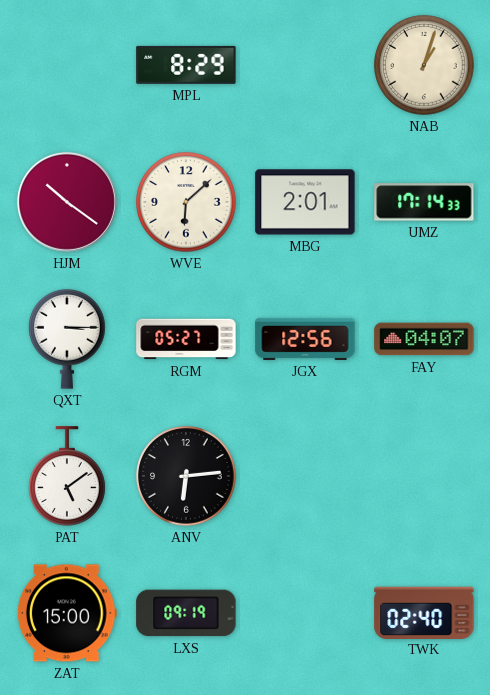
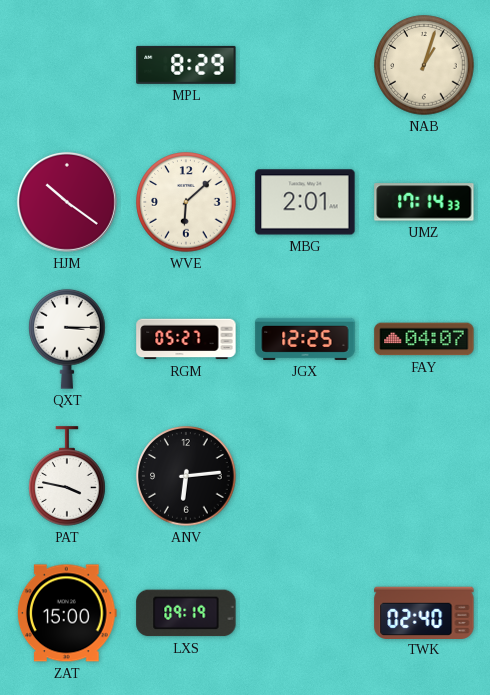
JGX: 12:56 -> 12:25 (305, 339)
PAT: 5:09 -> 3:47 (67, 476)
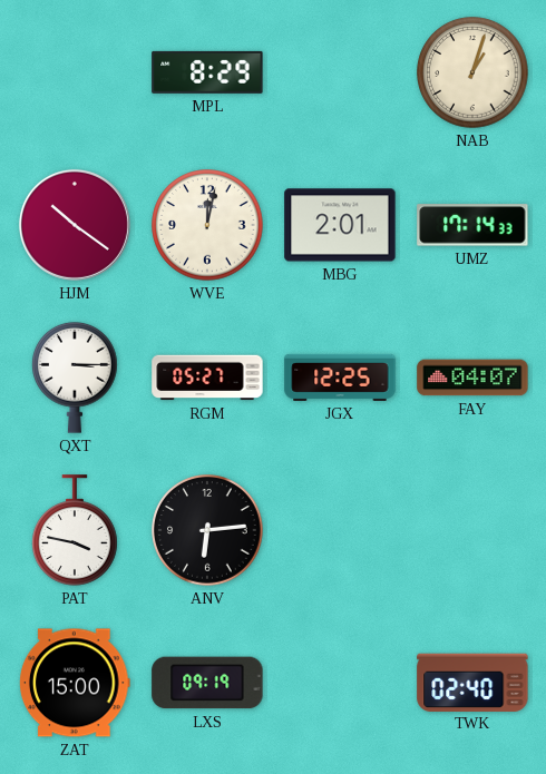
WVE: 6:08 -> 12:02 (207, 225)
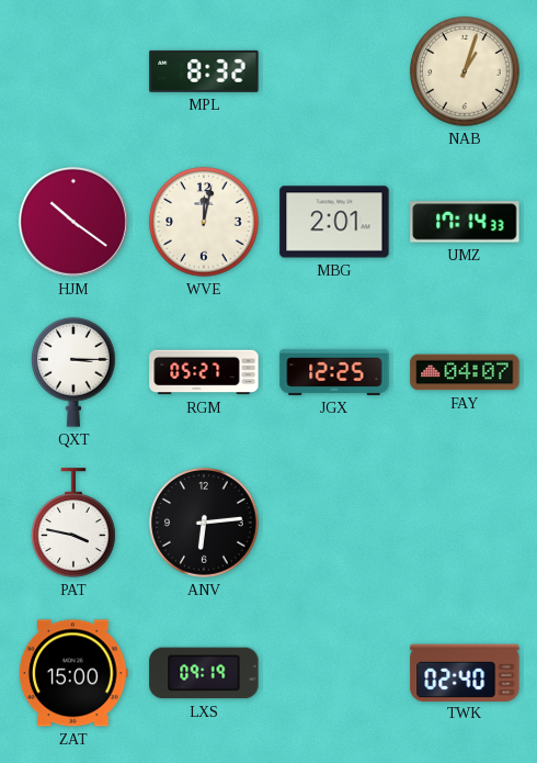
MPL: 8:29 -> 8:32 (204, 71)
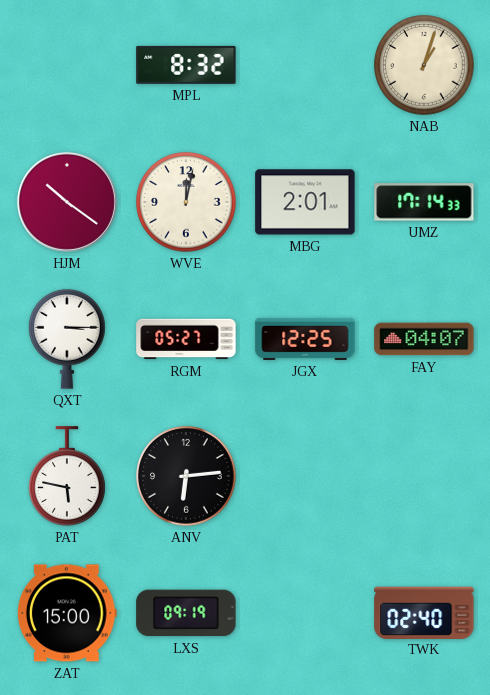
PAT: 3:47 -> 5:47 (67, 476)
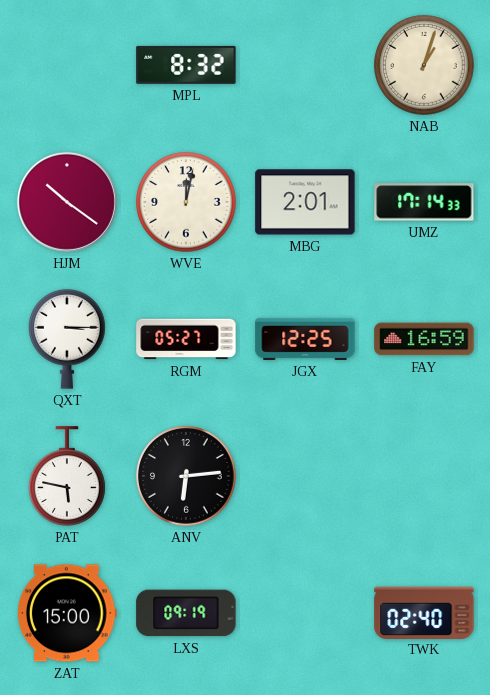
FAY: 04:07 -> 16:59 (424, 339)
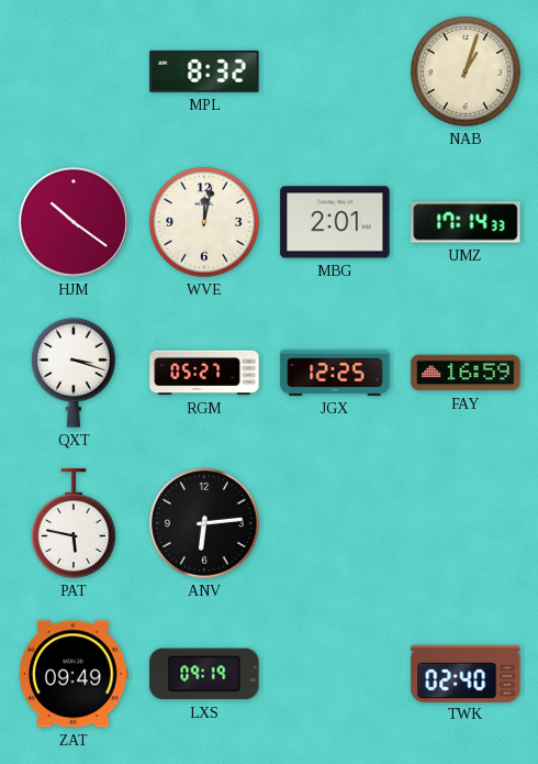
QXT: 3:15 -> 3:18 (74, 373)
ZAT: 15:00 -> 09:49 (74, 674)
